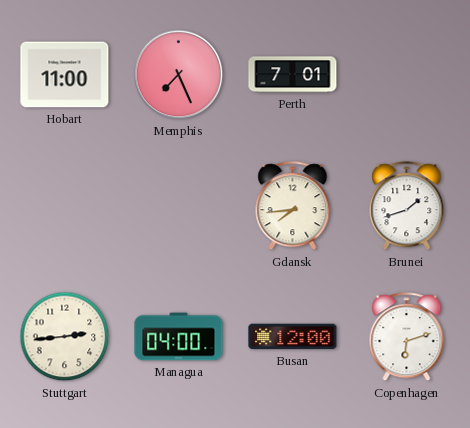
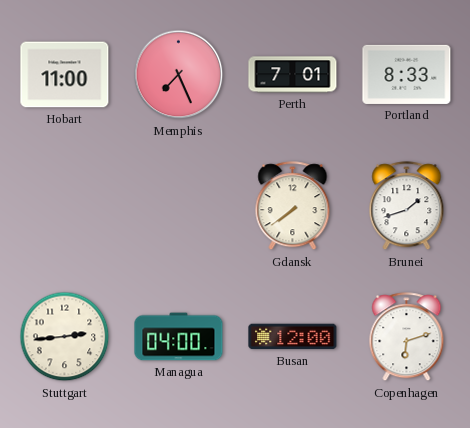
Portland: none -> 8:33 (407, 74)
Gdansk: 7:44 -> 7:39 (293, 206)
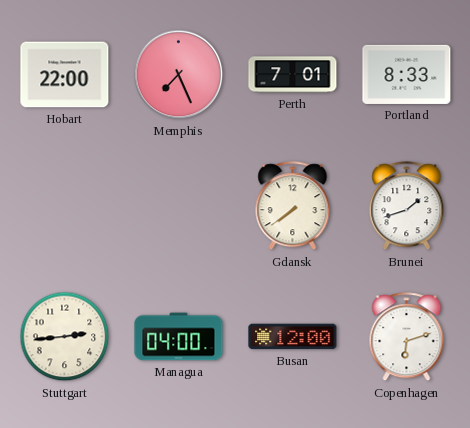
Hobart: 11:00 -> 22:00 (65, 75)
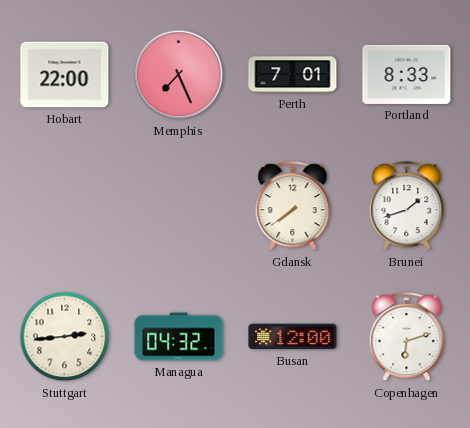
Managua: 04:00 -> 04:32 (179, 337)
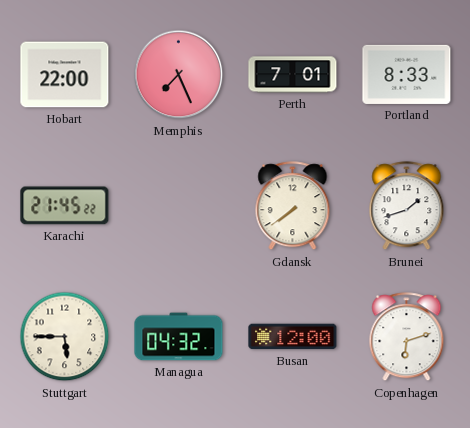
Karachi: none -> 21:45 (65, 206)
Stuttgart: 2:44 -> 5:45 (65, 337)
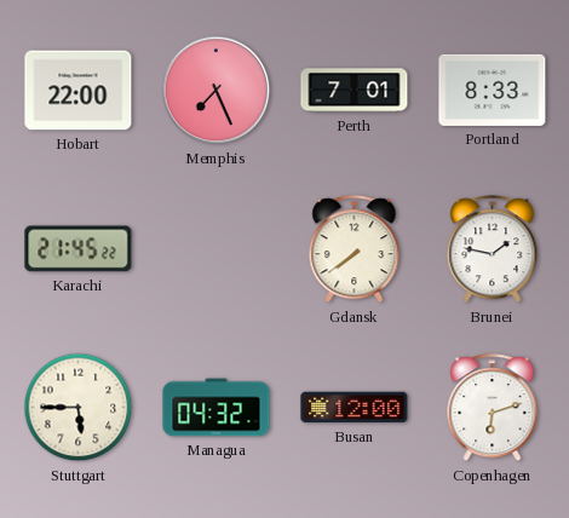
Brunei: 1:42 -> 1:47 (493, 249)
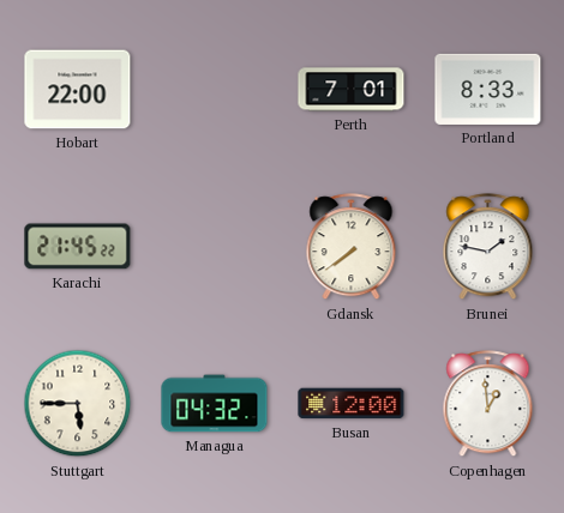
Memphis: 7:26 -> none (217, 91)
Copenhagen: 6:12 -> 12:59 (488, 404)
